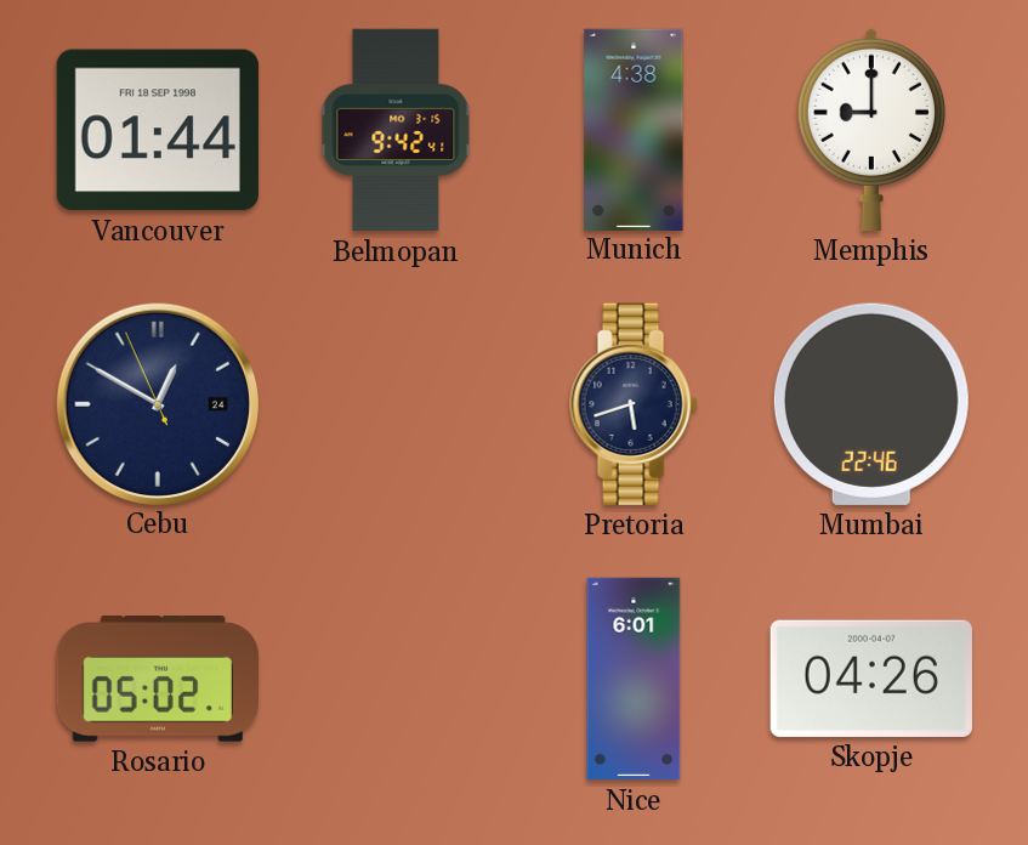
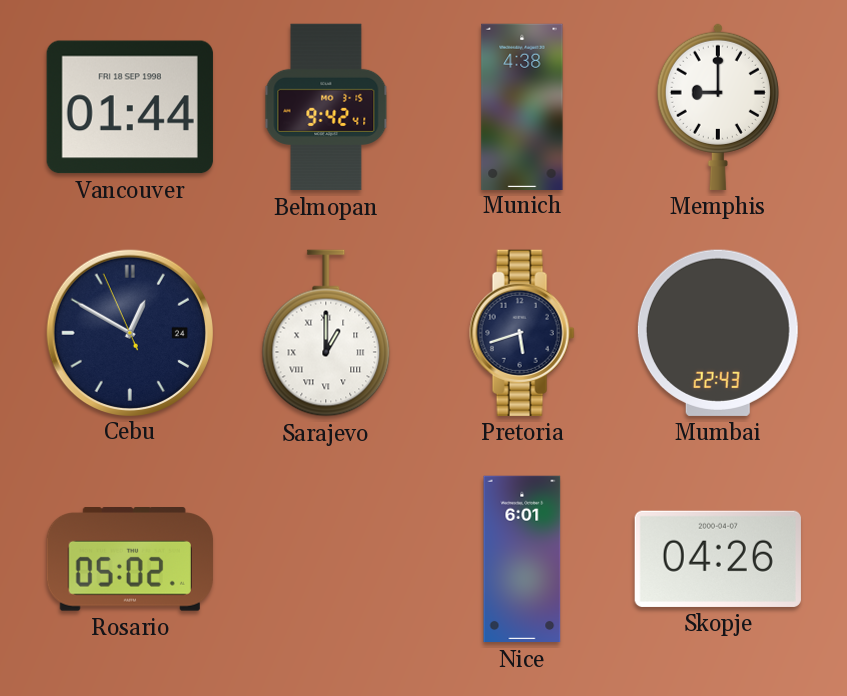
Sarajevo: none -> 1:00 (326, 333)
Mumbai: 22:46 -> 22:43 (718, 333)
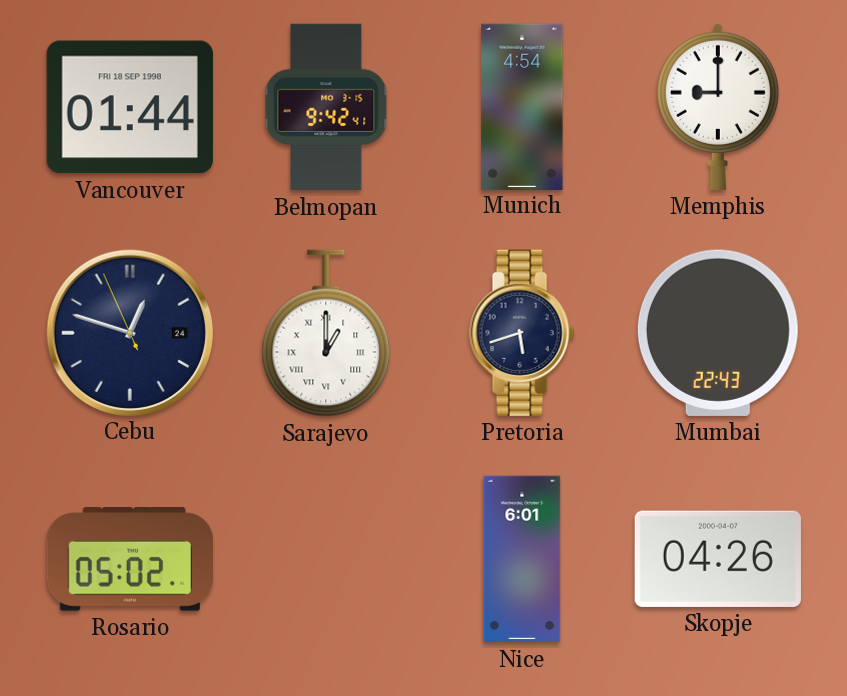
Munich: 4:38 -> 4:54 (522, 106)
Cebu: 12:49 -> 12:47 (129, 332)
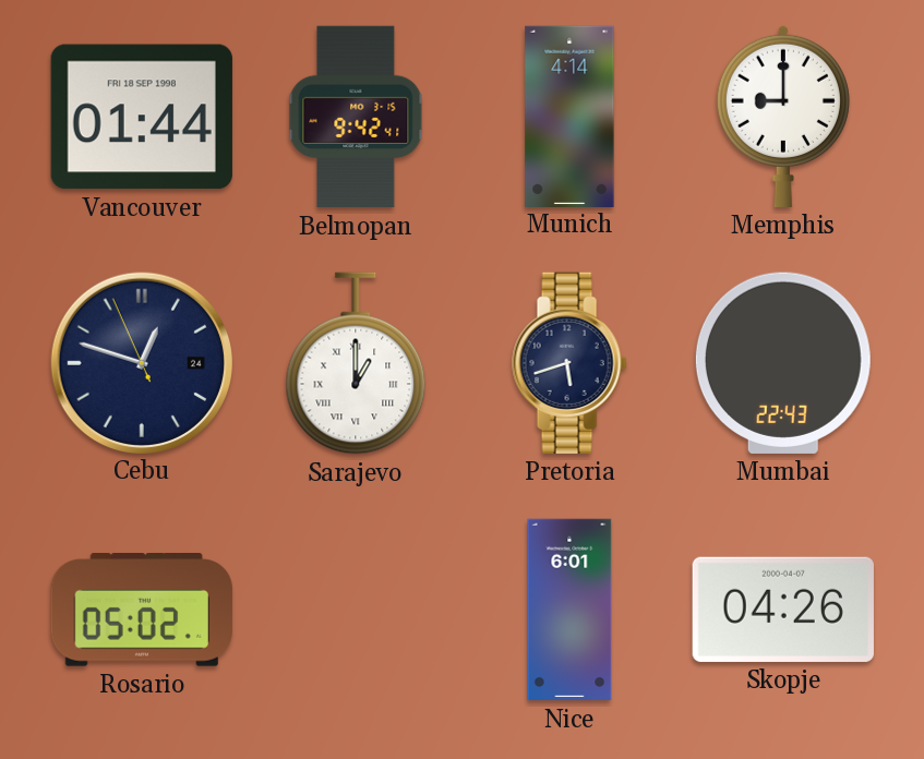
Munich: 4:54 -> 4:14 (569, 116)
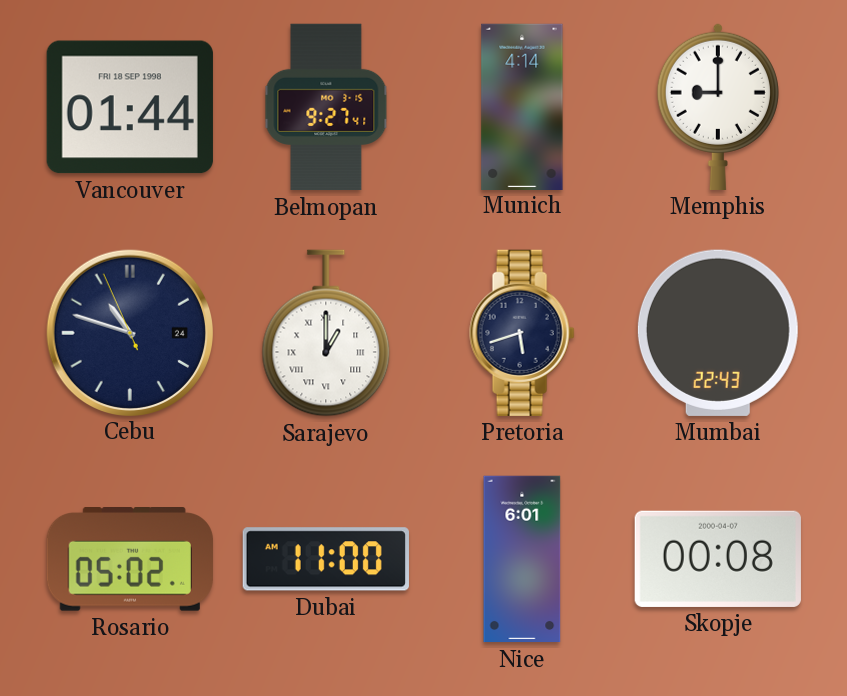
Belmopan: 9:42 -> 9:27 (326, 107)
Cebu: 12:47 -> 10:47 (129, 332)
Dubai: none -> 11:00 (326, 559)
Skopje: 04:26 -> 00:08 (718, 559)
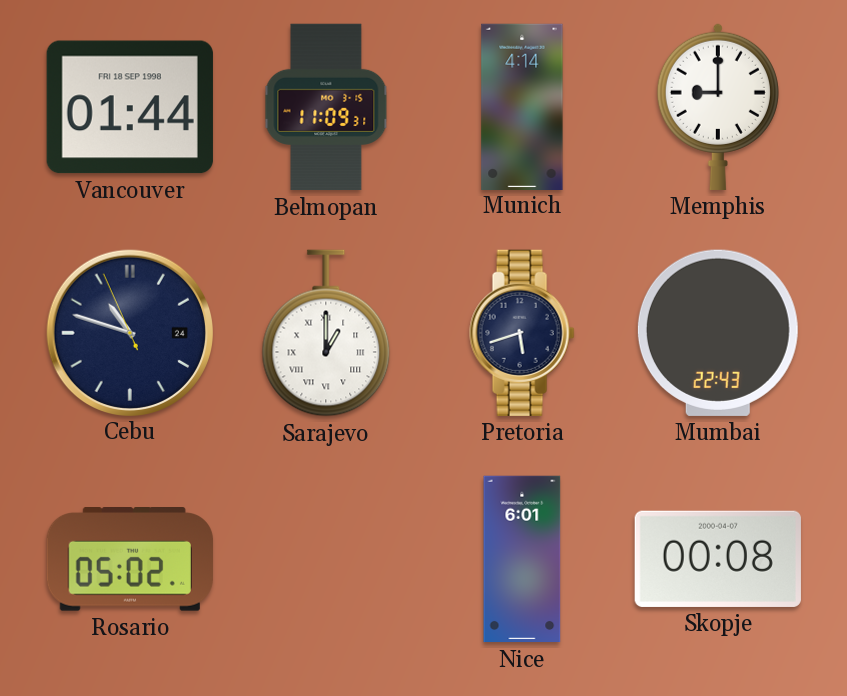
Belmopan: 9:27 -> 11:09 (326, 107)
Dubai: 11:00 -> none (326, 559)
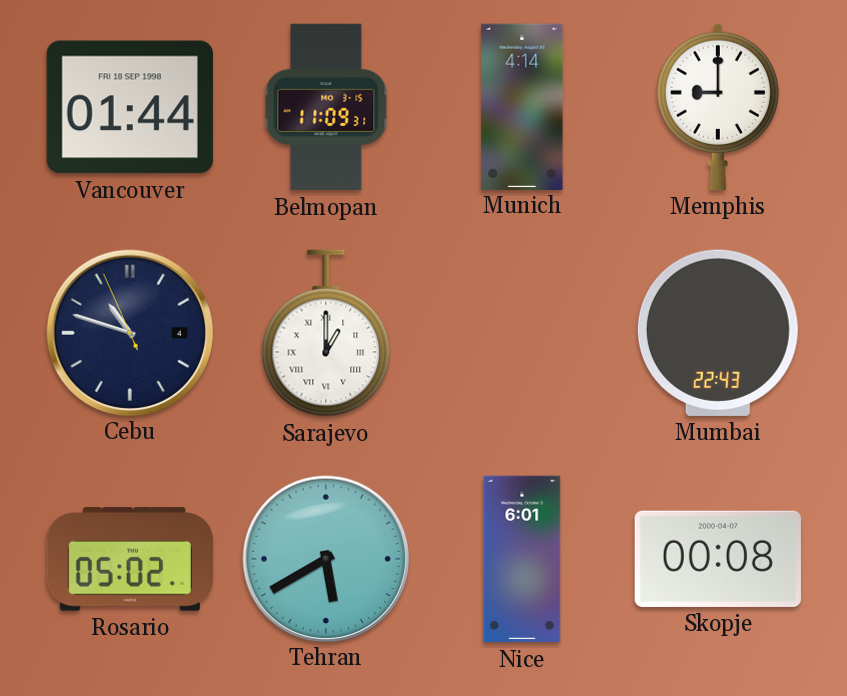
Cebu date: 24 -> 4 (129, 332)
Pretoria: 5:42 -> none (522, 333)
Tehran: none -> 5:40 (325, 558)
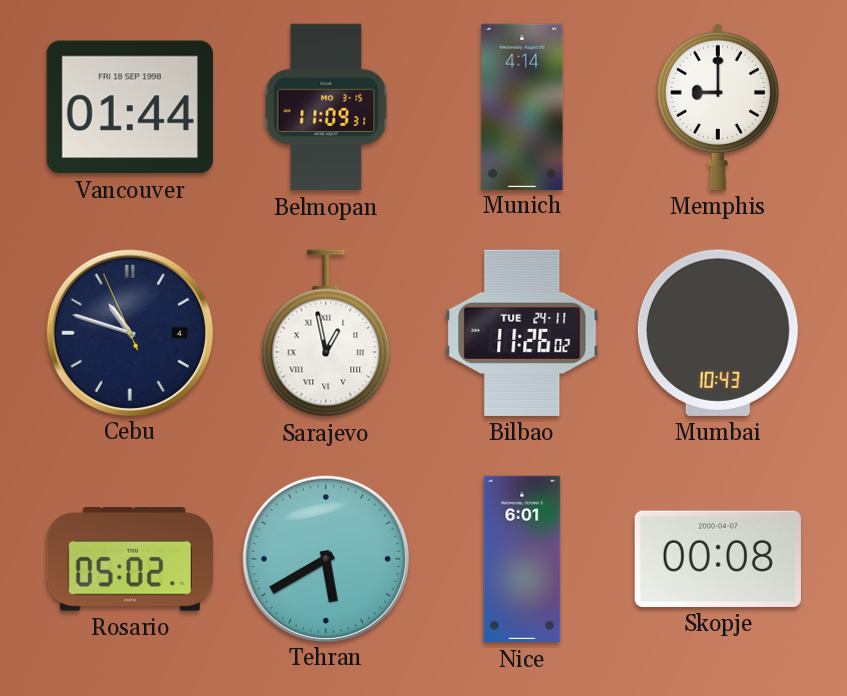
Sarajevo: 1:00 -> 12:58 (326, 333)
Bilbao: none -> 11:26 (522, 333)
Mumbai: 22:43 -> 10:43 (718, 333)
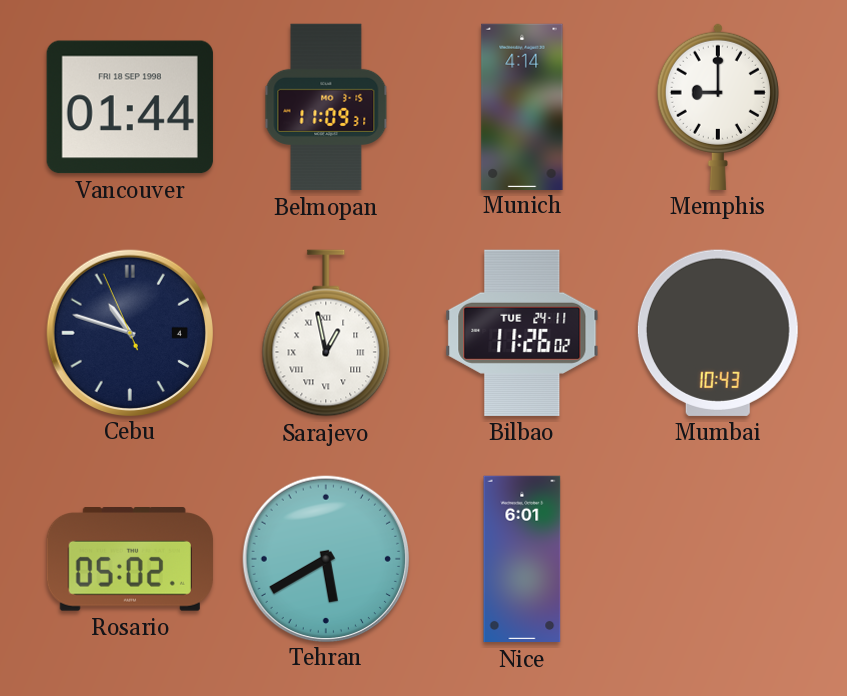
Skopje: 00:08 -> none (718, 559)
